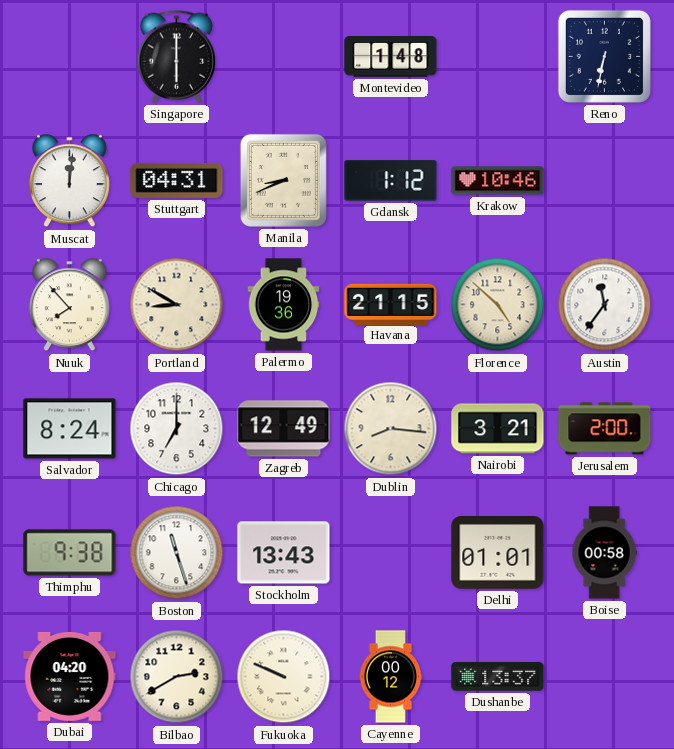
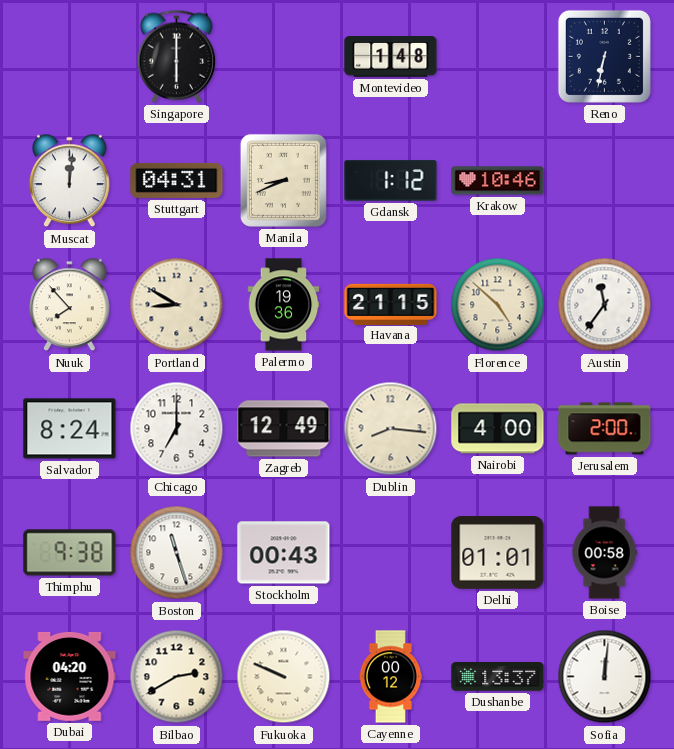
Nairobi: 3:21 -> 4:00 (498, 429)
Stockholm: 13:43 -> 00:43 (284, 553)
Sofia: none -> 12:01 (605, 677)
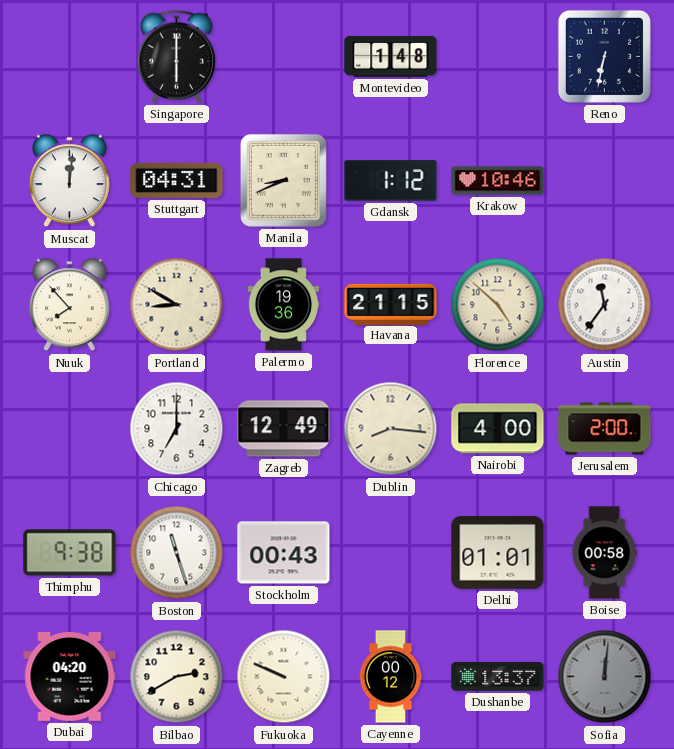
Salvador: 8:24 -> none (70, 429)
Sofia dial: white -> grey (605, 677)
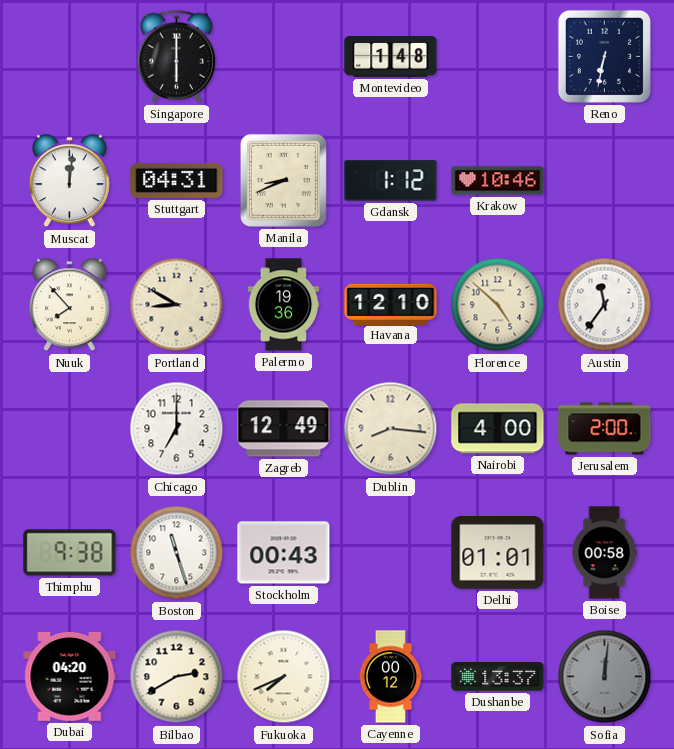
Havana: 21:15 -> 12:10 (391, 304)
Fukuoka: 9:49 -> 7:41 (284, 677)
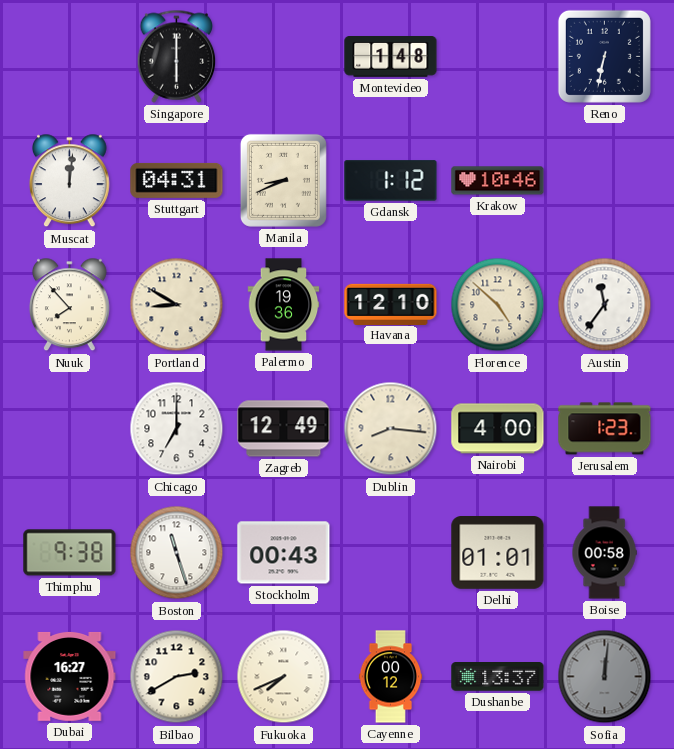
Jerusalem: 2:00 -> 1:23 (605, 429)
Dubai: 04:20 -> 16:27 (70, 676)
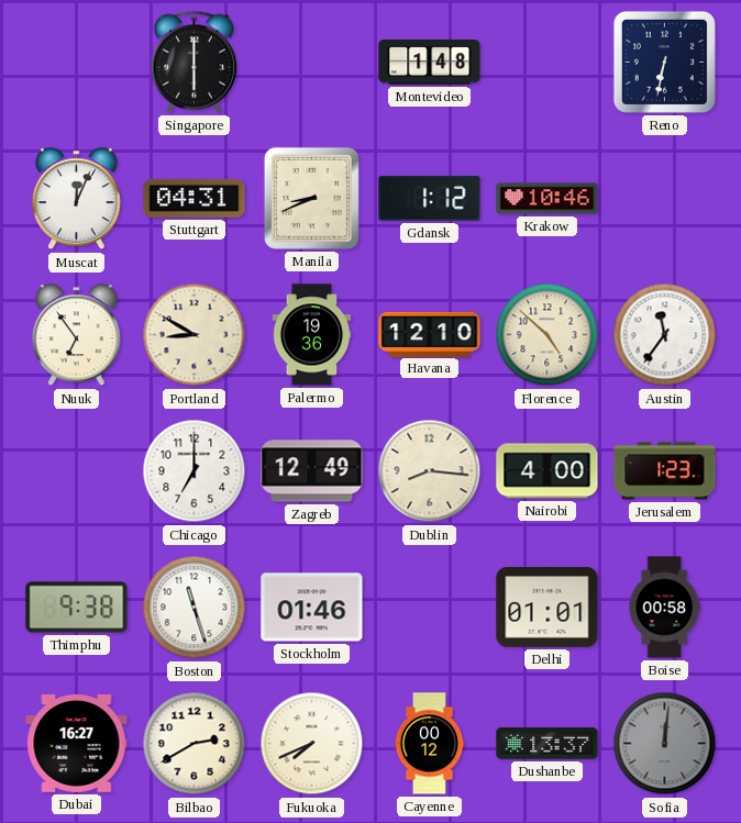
Muscat: 12:01 -> 12:04 (76, 199)
Nuuk: 7:53 -> 6:54 (76, 335)
Stockholm: 00:43 -> 01:46 (312, 608)
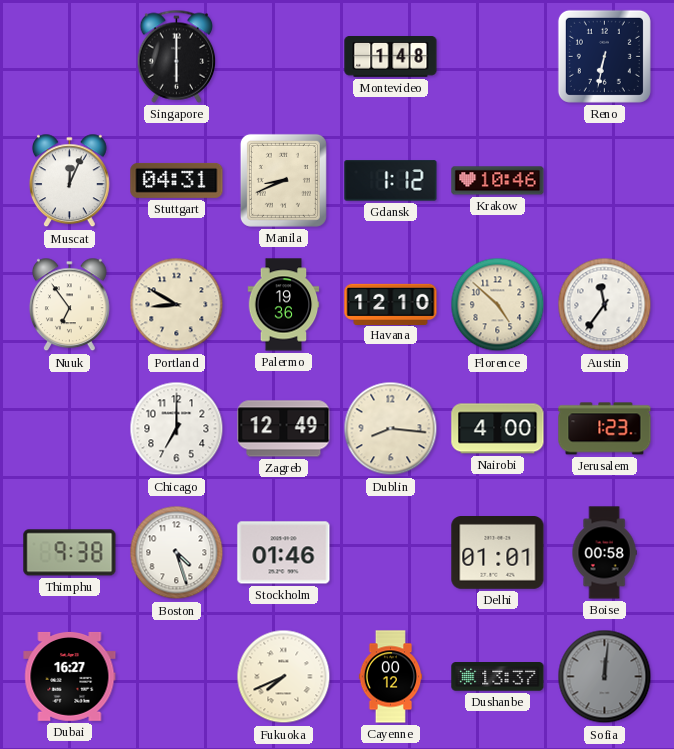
Boston: 11:27 -> 4:27 (177, 553)
Bilbao: 2:40 -> none (195, 744)
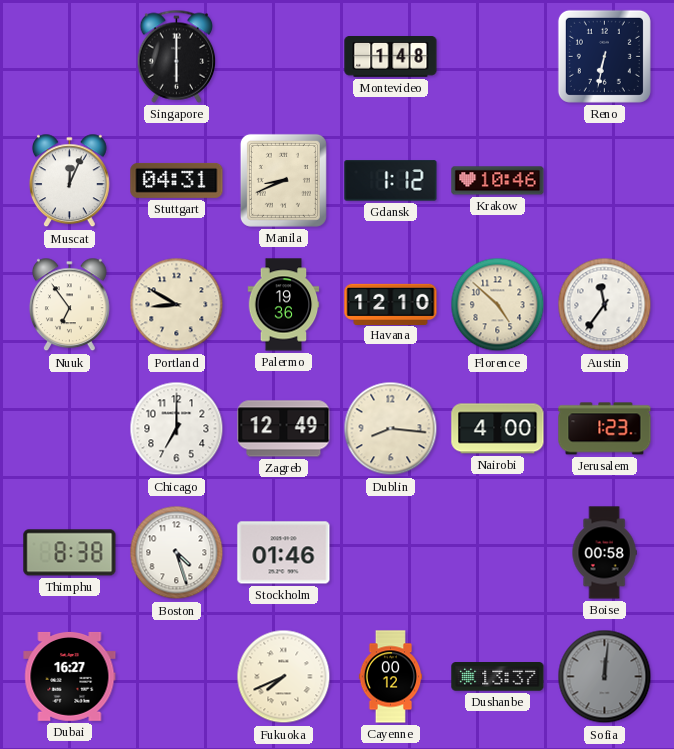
Thimphu: 9:38 -> 8:38 (70, 553)
Delhi: 01:01 -> none (498, 553)
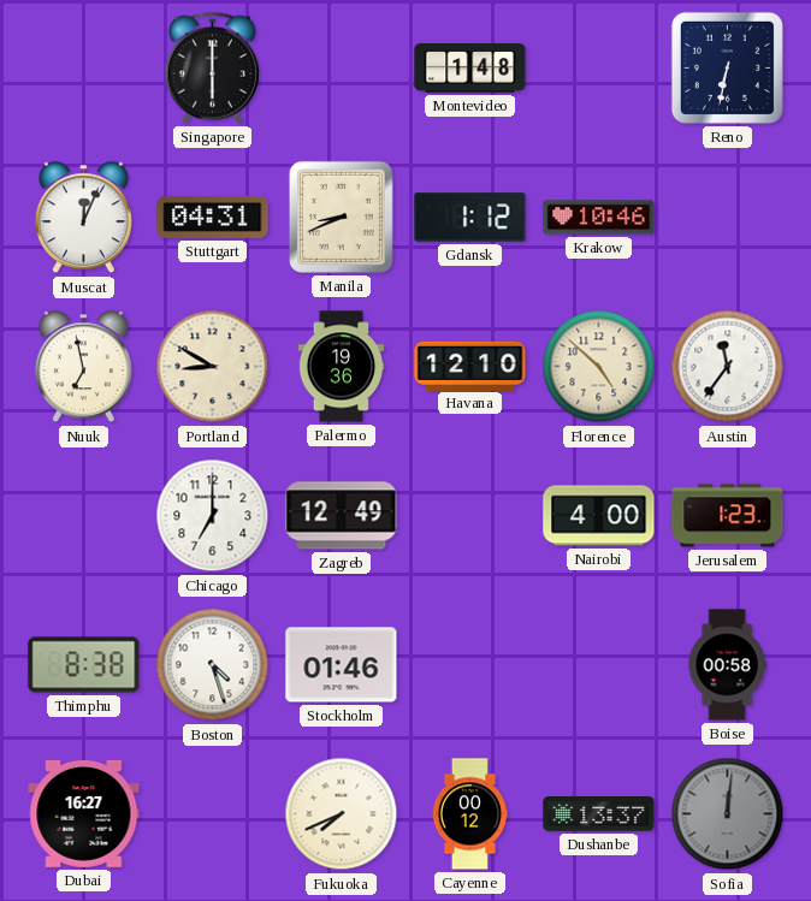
Nuuk: 6:54 -> 6:58 (83, 367)
Dublin: 8:16 -> none (391, 429)
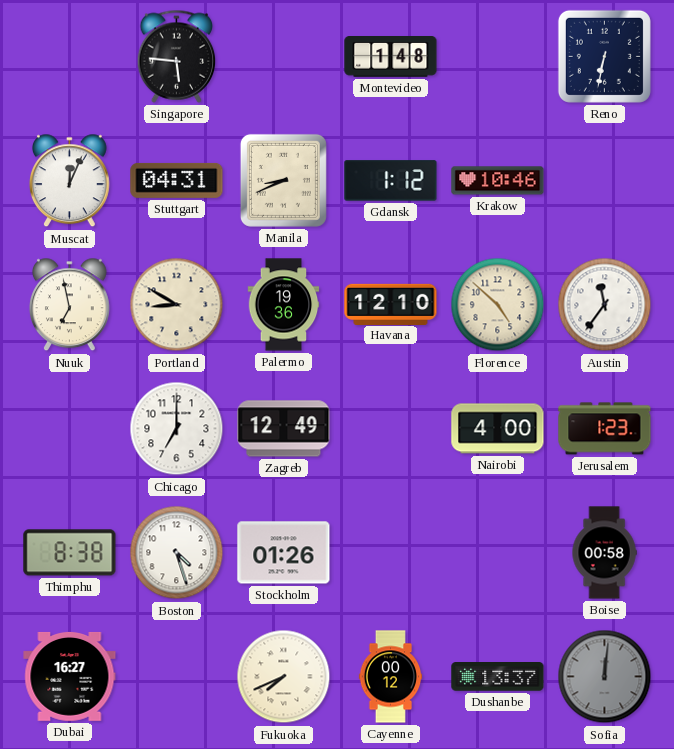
Singapore: 6:00 -> 5:46 (177, 56)
Stockholm: 01:46 -> 01:26 (284, 553)
